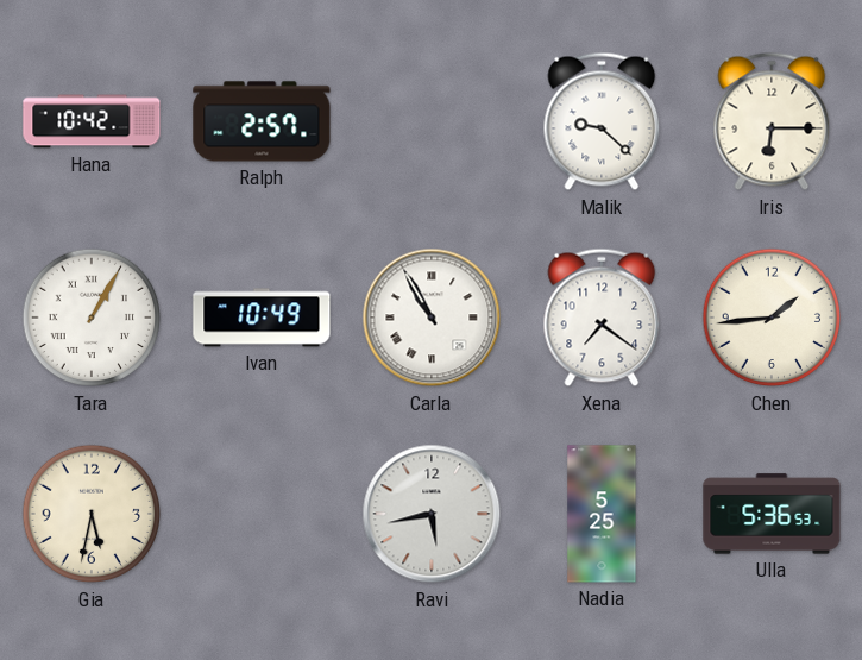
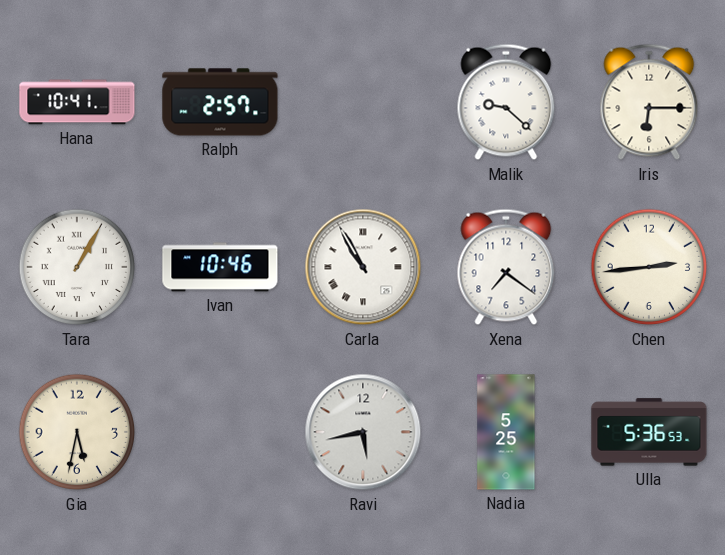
Hana: 10:42 -> 10:41 (77, 102)
Ivan: 10:49 -> 10:46 (220, 267)
Chen: 1:44 -> 2:44 (649, 267)
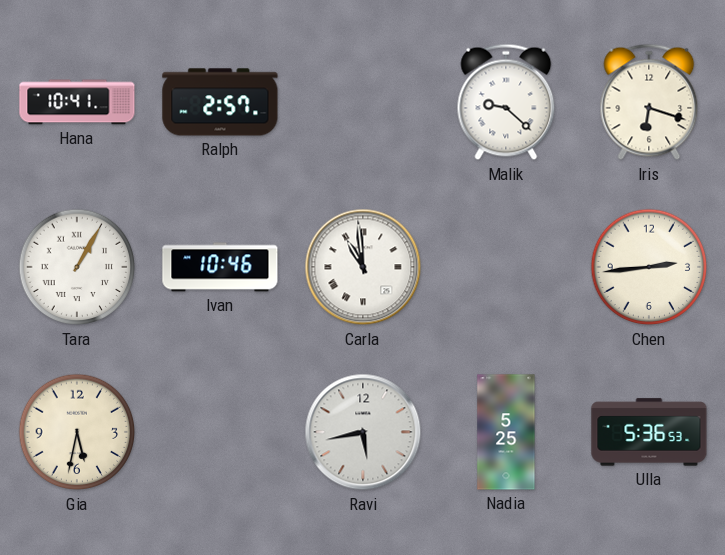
Iris: 6:15 -> 6:18 (649, 102)
Carla: 10:55 -> 10:59 (363, 267)
Xena: 7:21 -> none (506, 267)
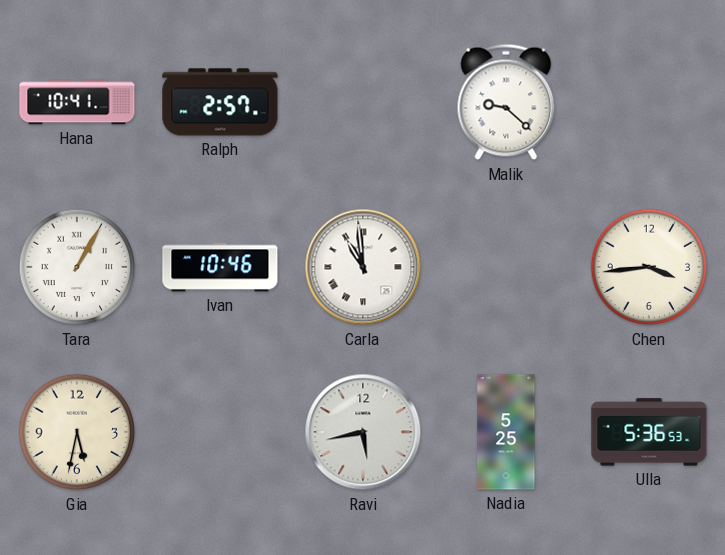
Iris: 6:18 -> none (649, 102)
Chen: 2:44 -> 3:44 (649, 267)
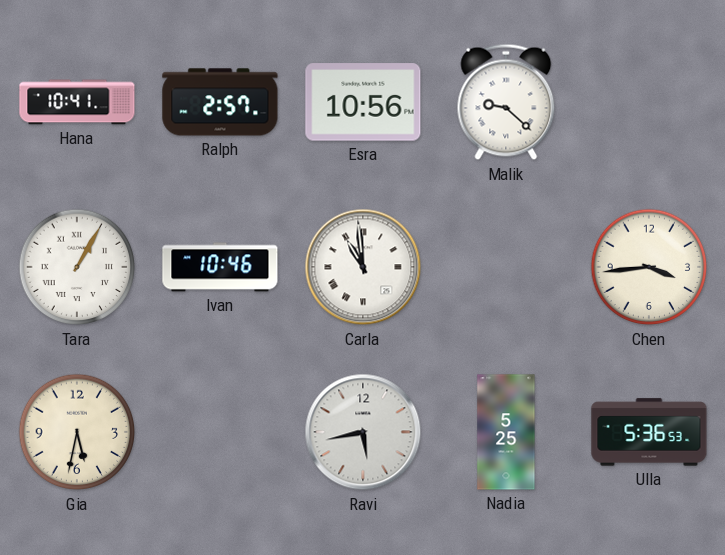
Esra: none -> 10:56 (363, 102)
